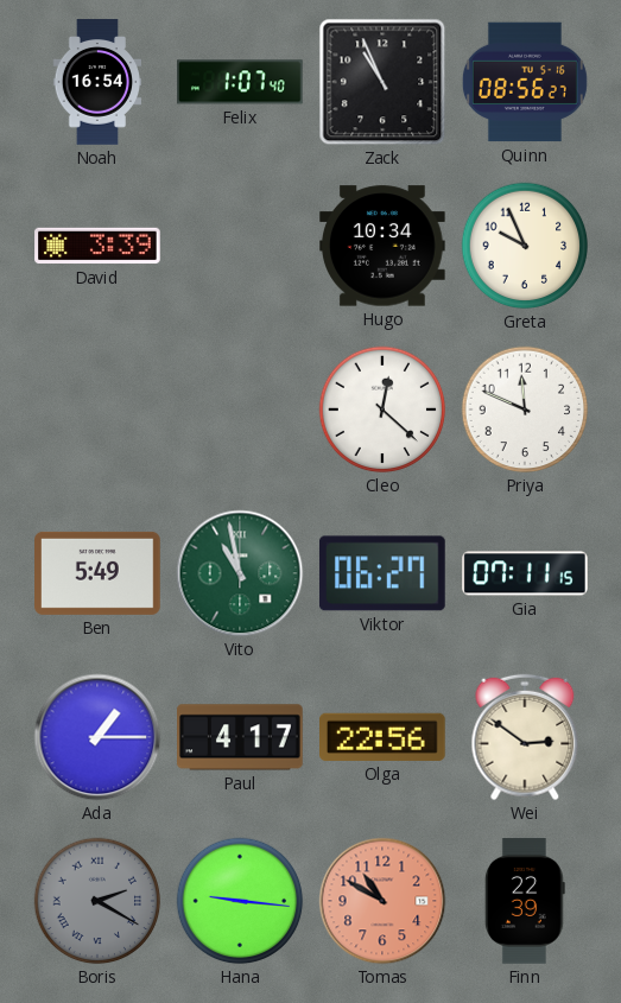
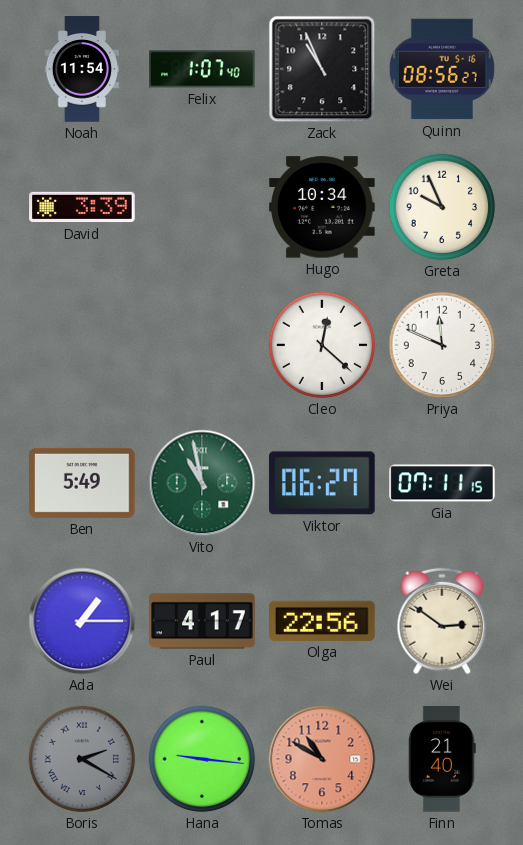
Noah: 16:54 -> 11:54 (82, 69)
Finn: 22:39 -> 21:40 (442, 759)
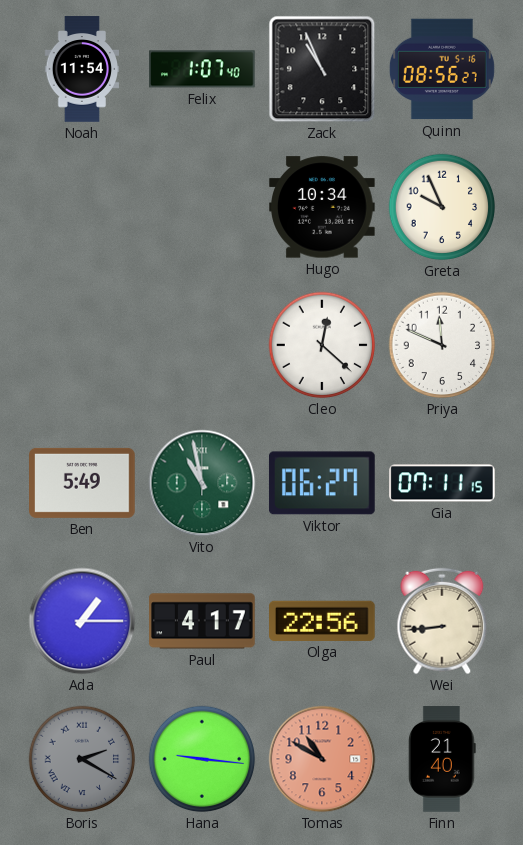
David: 3:39 -> none (82, 207)
Wei: 2:51 -> 8:44 (442, 621)
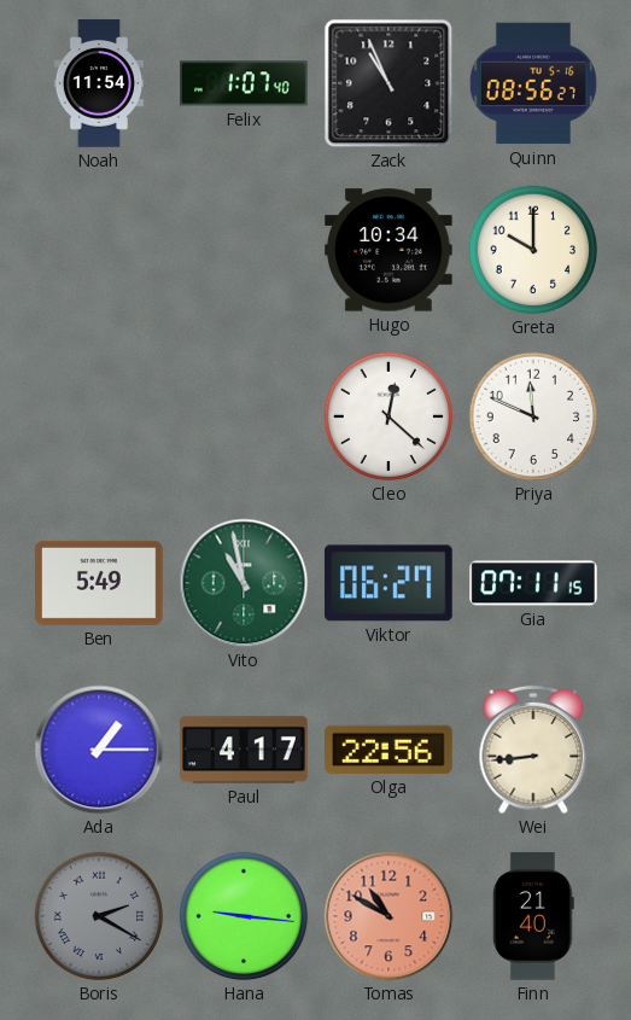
Greta: 9:56 -> 10:00 (533, 250)
